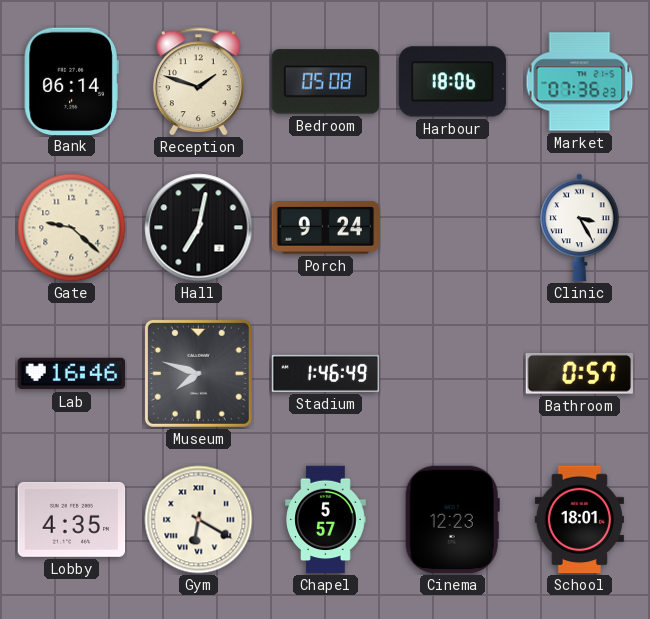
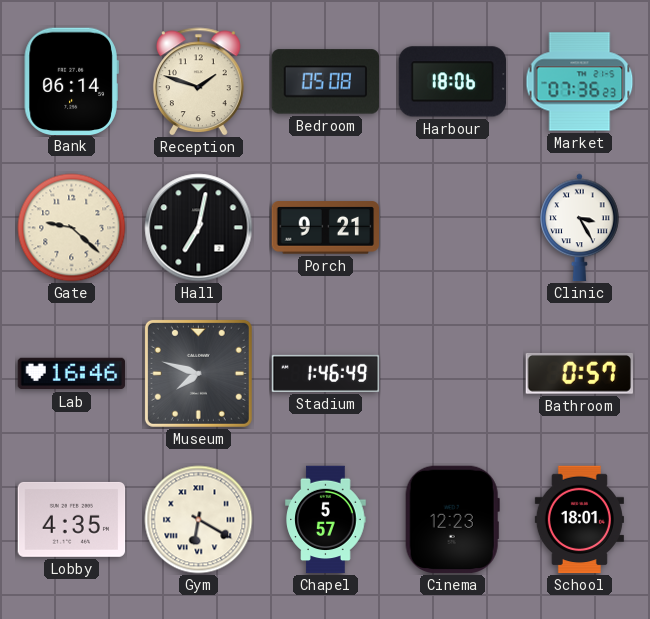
Porch: 9:24 -> 9:21 (326, 228)
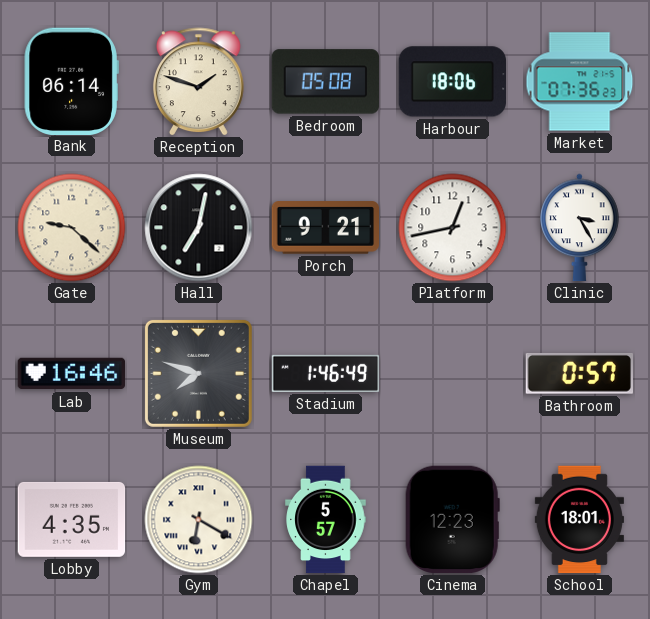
Platform: none -> 12:43 (453, 228)
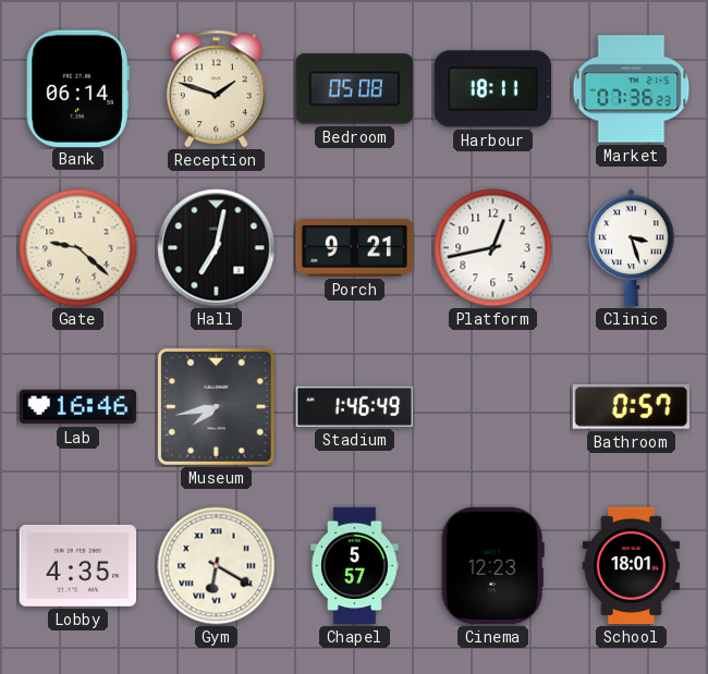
Harbour: 18:06 -> 18:11 (493, 89)
Clinic: 3:25 -> 3:27 (632, 248)
Museum: 7:48 -> 7:43 (216, 406)
